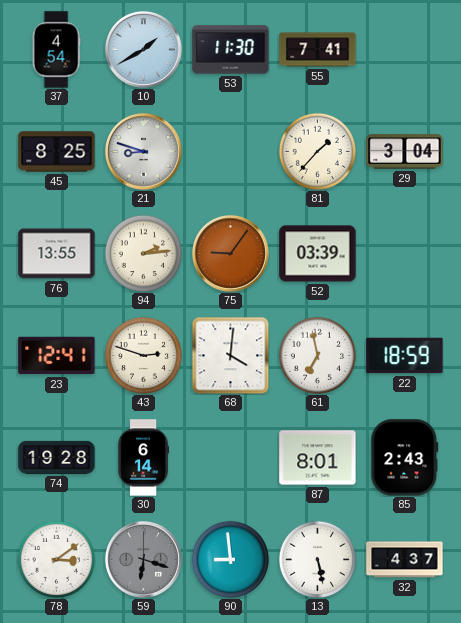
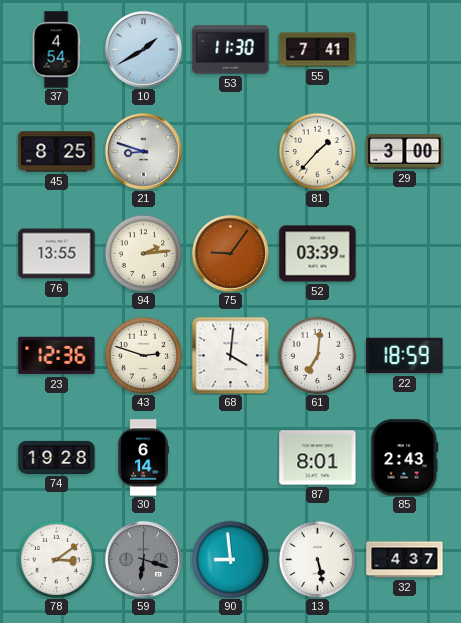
29: 3:04 -> 3:00 (405, 152)
23: 12:41 -> 12:36 (57, 356)
61: 6:58 -> 7:01 (317, 355)
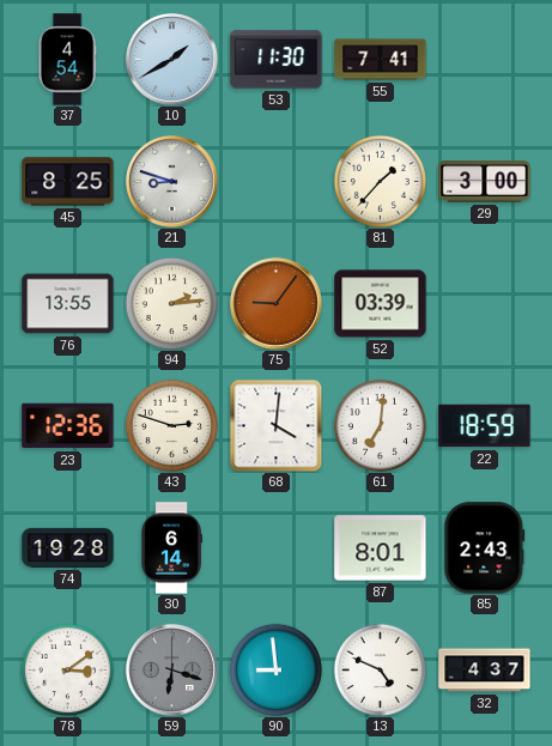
13: 5:28 -> 4:49 (380, 669)
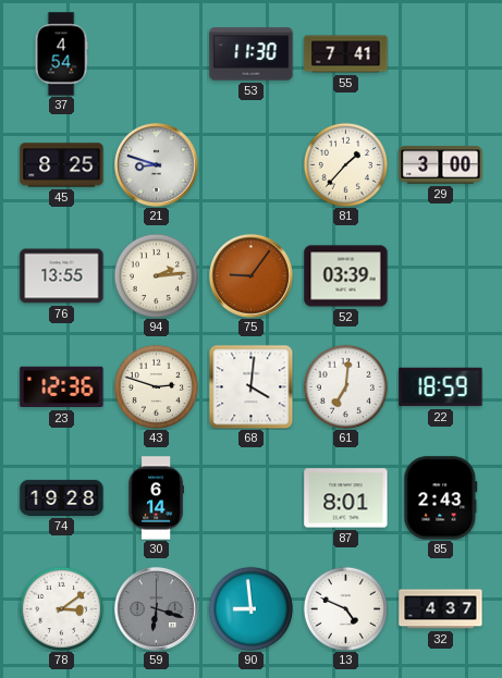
10: 1:40 -> none (171, 59)
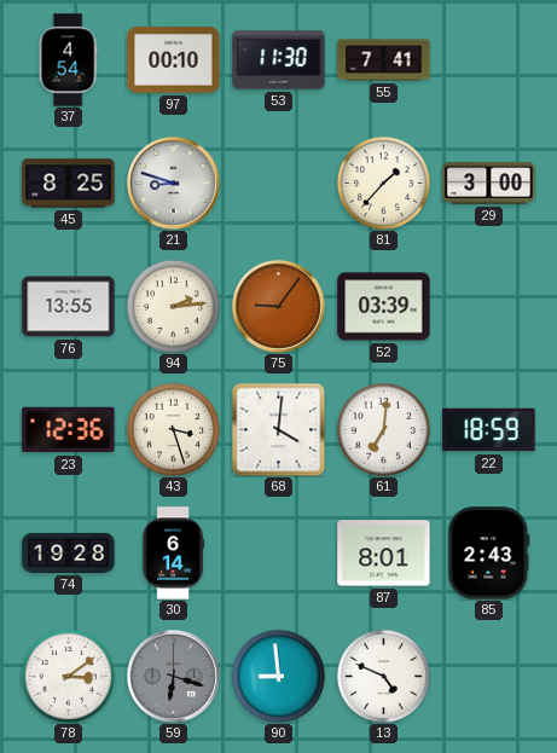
97: none -> 00:10 (174, 60)
43: 2:48 -> 3:27 (173, 429)
32: 4:37 -> none (441, 609)
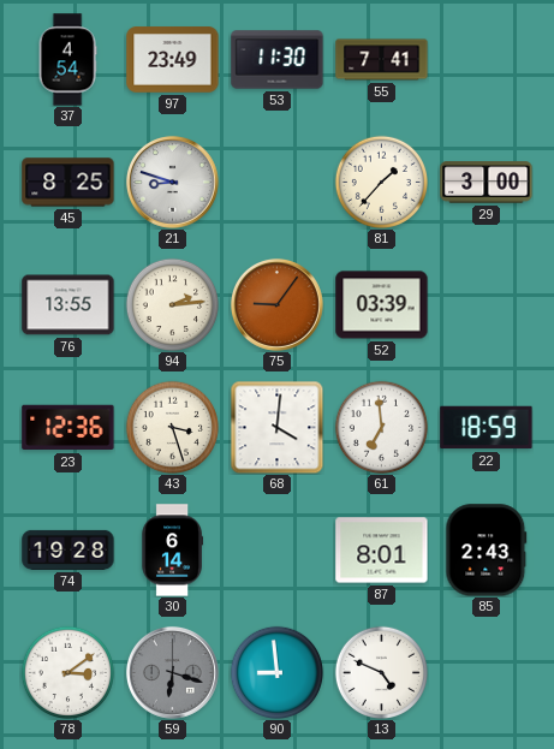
97: 00:10 -> 23:49 (173, 60)
61: 7:01 -> 6:59 (381, 427)
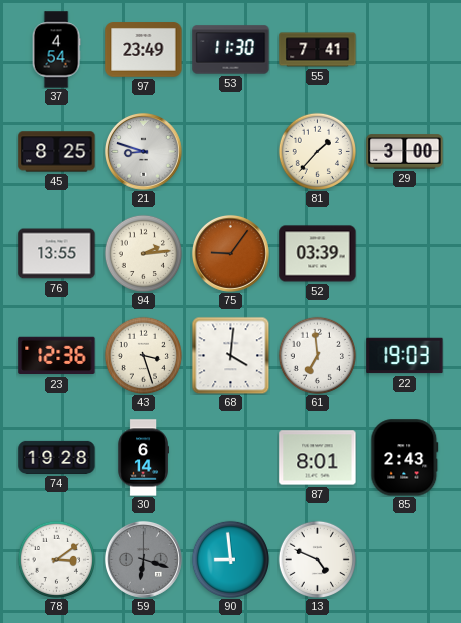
22: 18:59 -> 19:03 (405, 356)
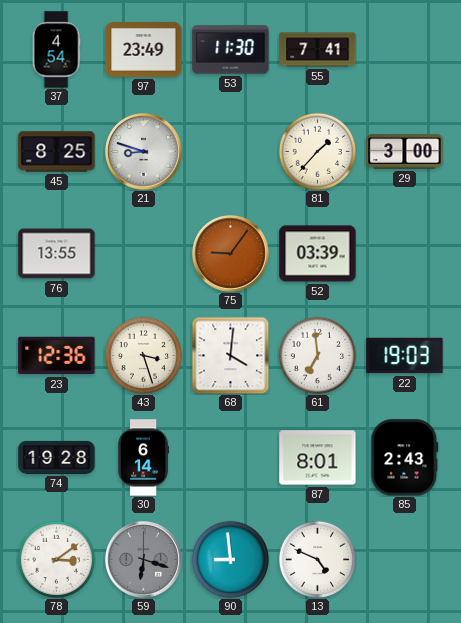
94: 2:14 -> none (143, 253)
